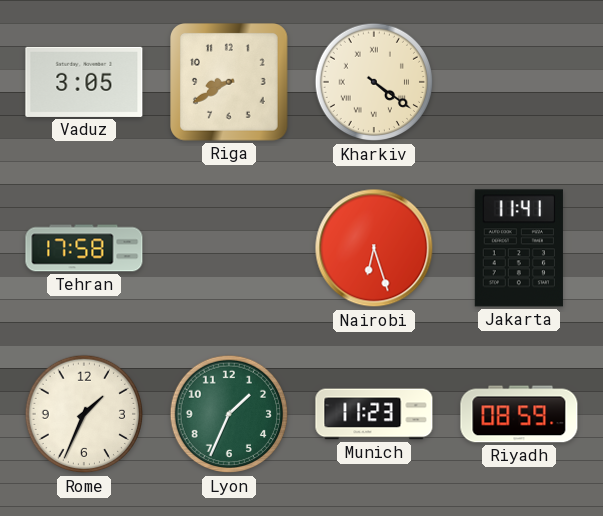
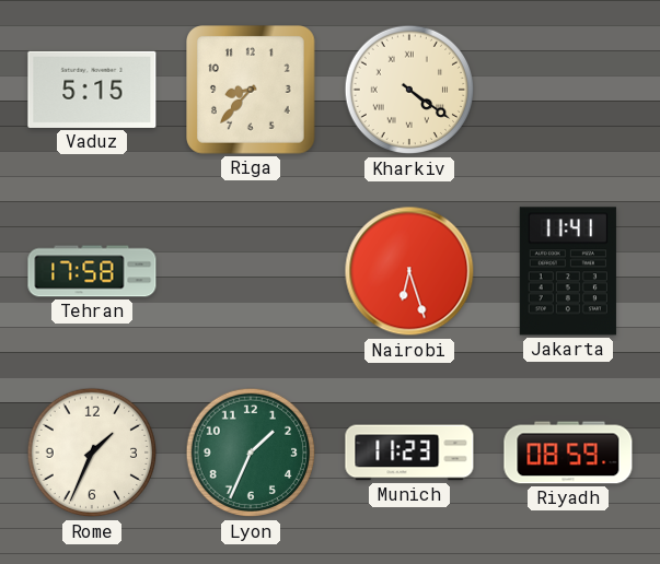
Vaduz: 3:05 -> 5:15 (92, 90)
Riga: 8:40 -> 8:37 (252, 91)
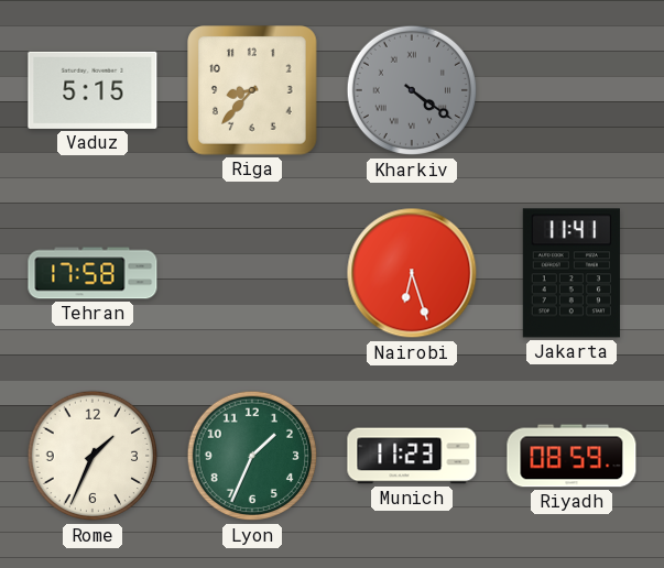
Kharkiv dial: cream -> grey (412, 90)
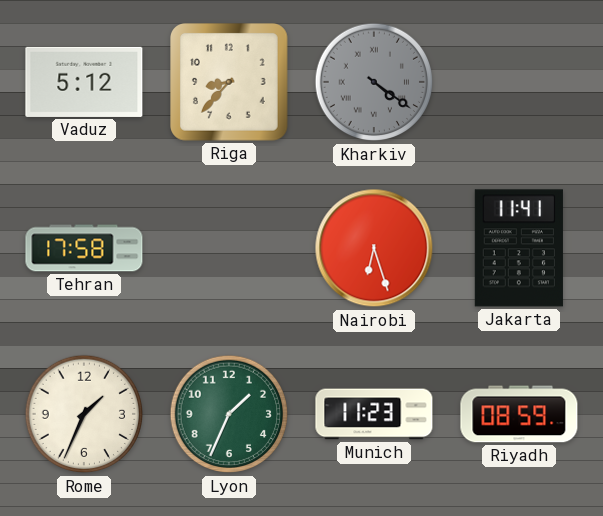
Vaduz: 5:15 -> 5:12 (84, 82)
